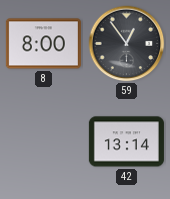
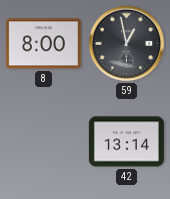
59: 12:54 -> 12:58 (127, 44)
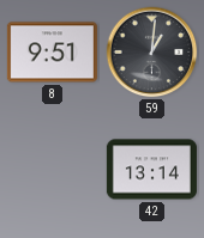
8: 8:00 -> 9:51 (52, 53)
59: 12:58 -> 1:01 (152, 53)
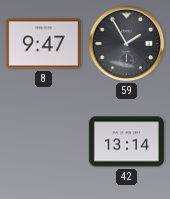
8: 9:51 -> 9:47 (43, 44)
59: 1:01 -> 1:55 (127, 44)
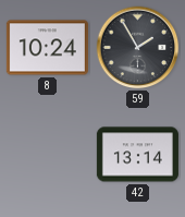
8: 9:47 -> 10:24 (47, 48)
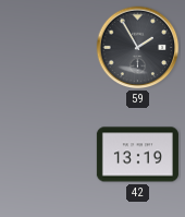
8: 10:24 -> none (47, 48)
42: 13:14 -> 13:19 (137, 155)
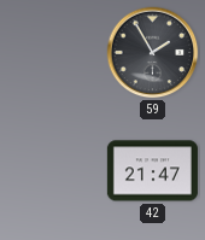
42: 13:19 -> 21:47 (152, 171)
